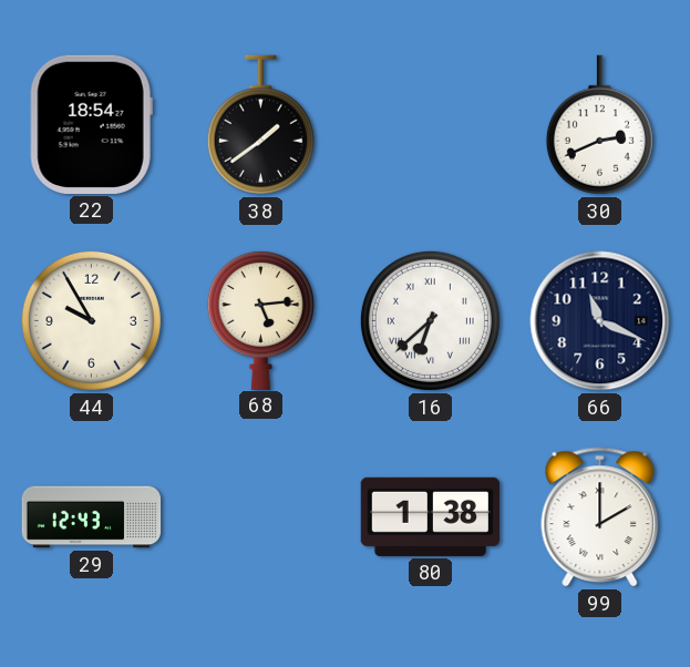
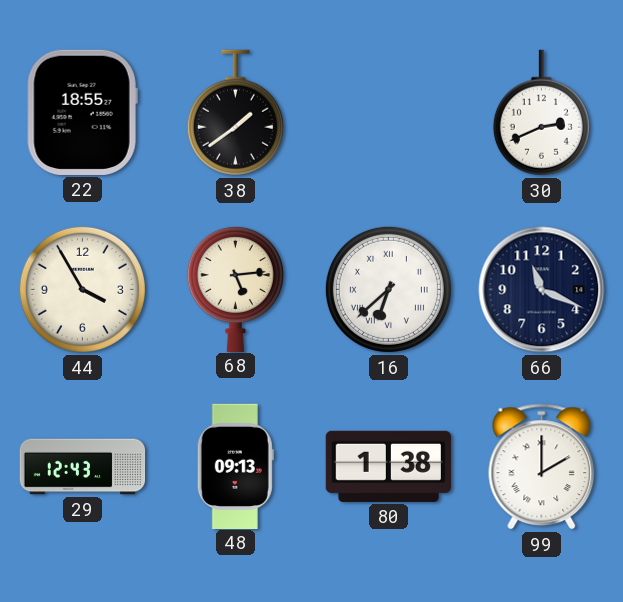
22: 18:54 -> 18:55 (82, 112)
44: 9:55 -> 3:55 (82, 289)
48: none -> 09:13 (235, 466)
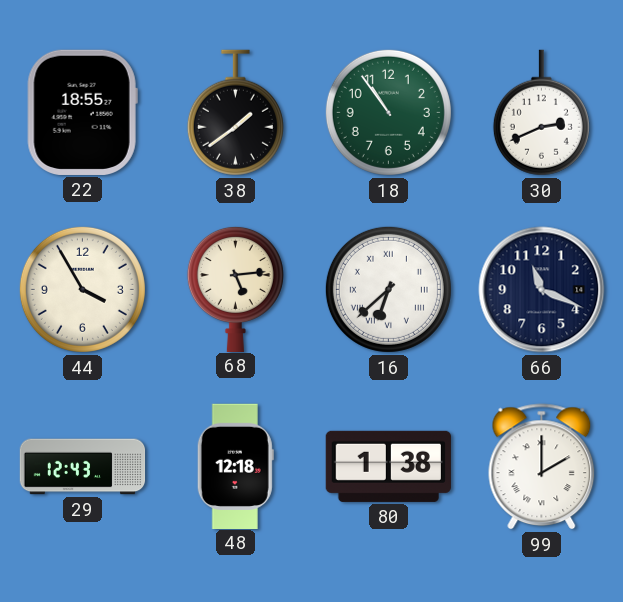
18: none -> 10:54 (388, 112)
48: 09:13 -> 12:18 (235, 466)
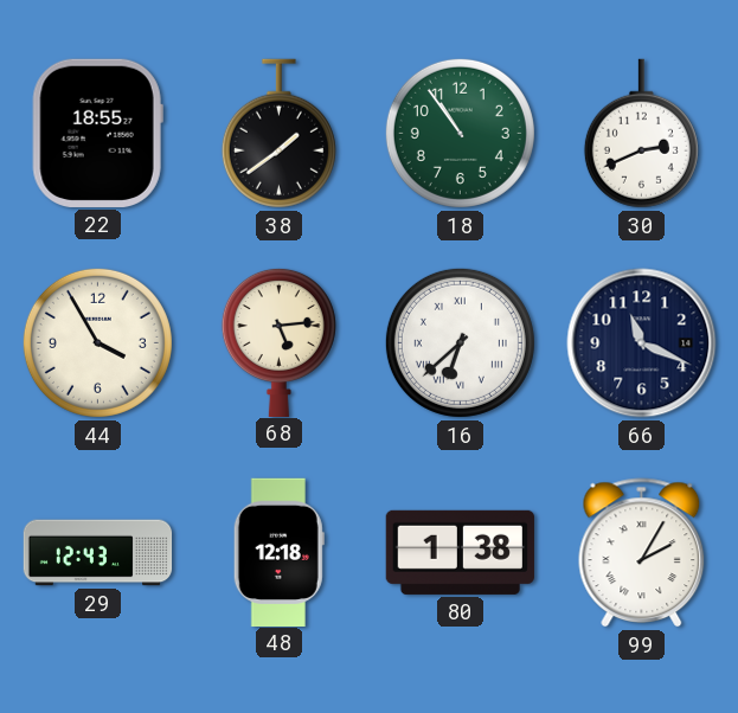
99: 2:00 -> 2:05 (642, 553)
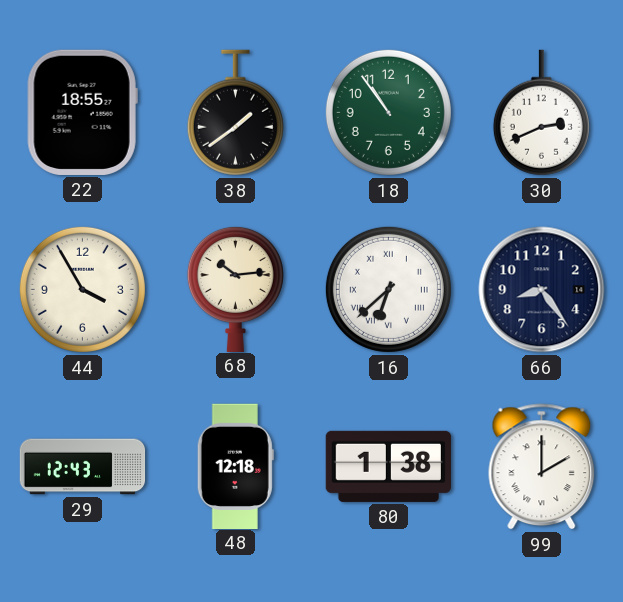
68: 5:14 -> 10:14 (235, 288)
66: 11:19 -> 8:24 (542, 290)
99: 2:05 -> 2:00 (542, 467)
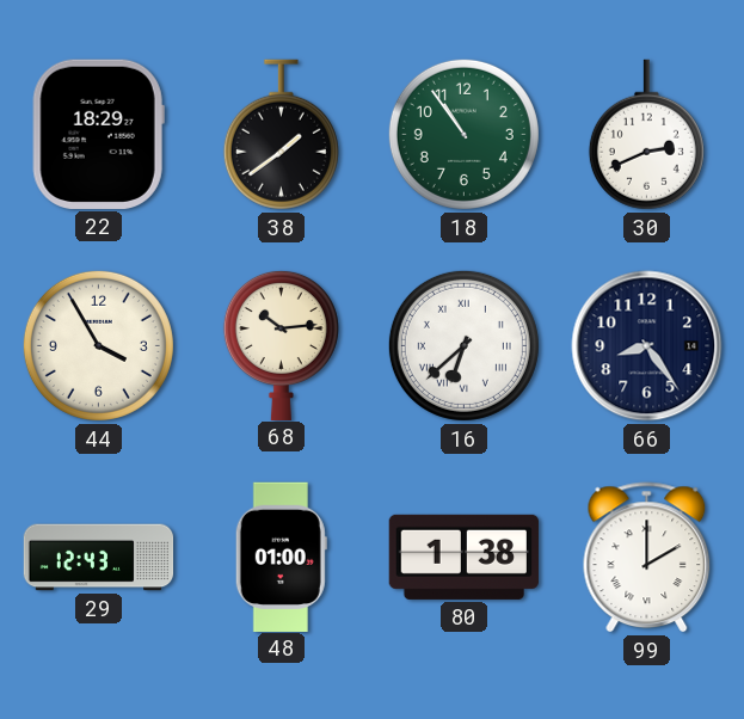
22: 18:55 -> 18:29 (98, 134)
48: 12:18 -> 01:00 (281, 557)
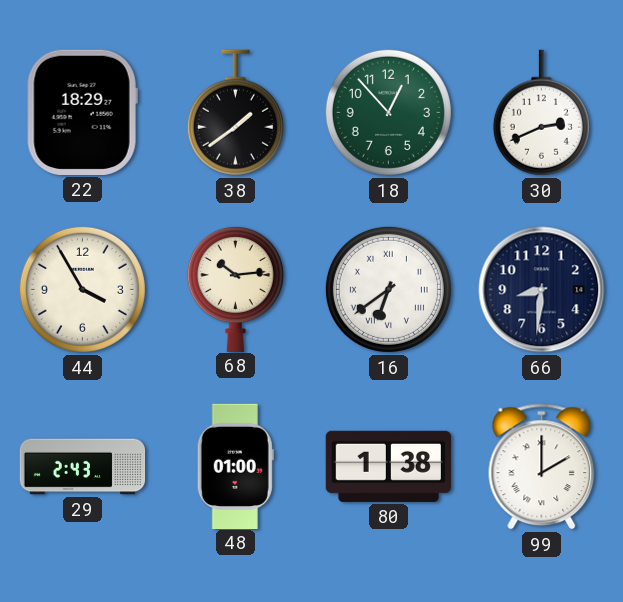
18: 10:54 -> 12:53 (388, 112)
16: 6:38 -> 6:39 (388, 289)
66: 8:24 -> 8:31 (542, 290)
29: 12:43 -> 2:43 (83, 467)
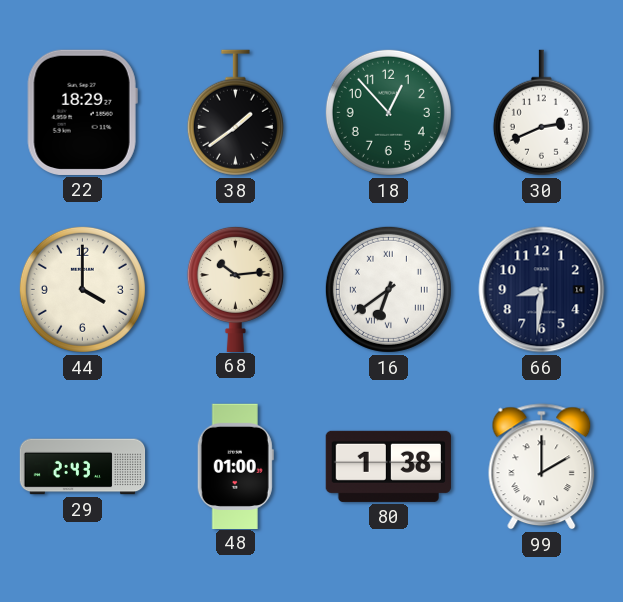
44: 3:55 -> 4:00 (82, 289)
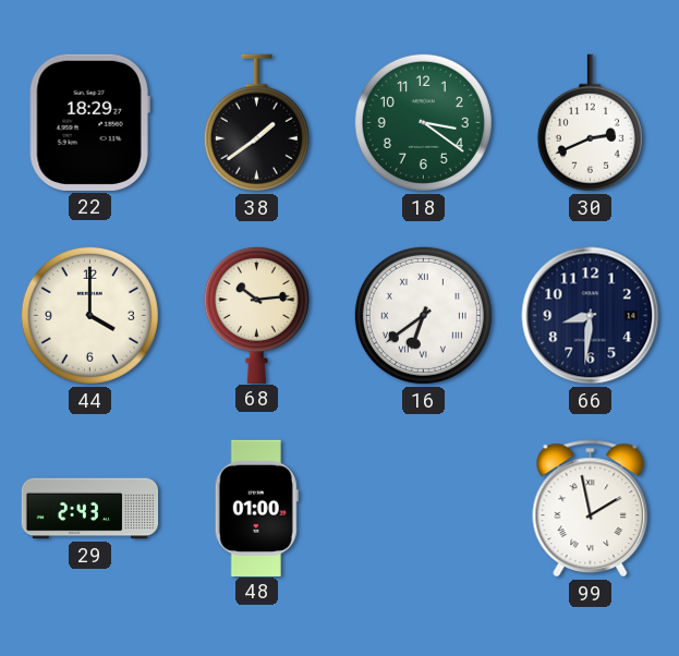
18: 12:53 -> 3:21 (423, 122)
80: 1:38 -> none (388, 466)
99: 2:00 -> 1:58 (591, 509)
